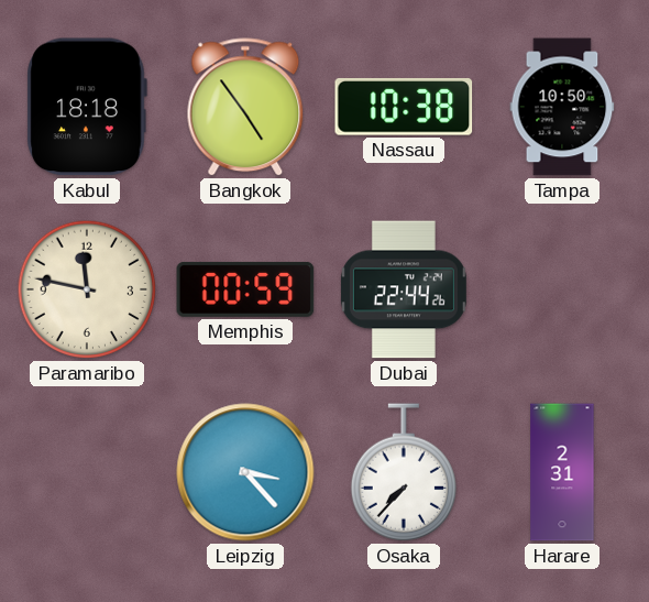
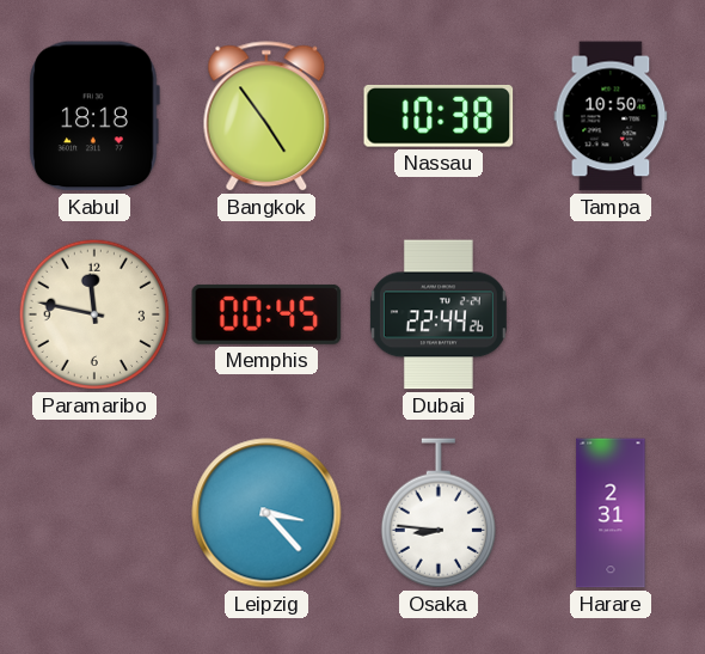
Memphis: 00:59 -> 00:45 (266, 314)
Osaka: 7:37 -> 8:46 (437, 513)
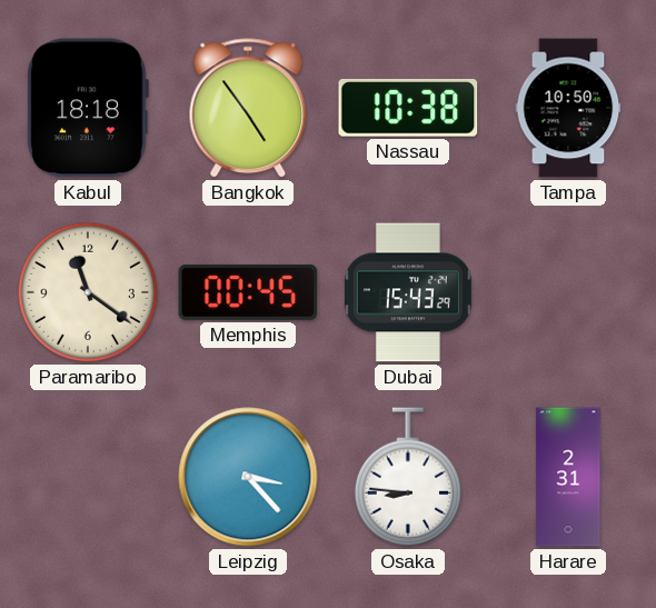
Paramaribo: 11:47 -> 11:21 (88, 292)
Dubai: 22:44 -> 15:43 (408, 292)
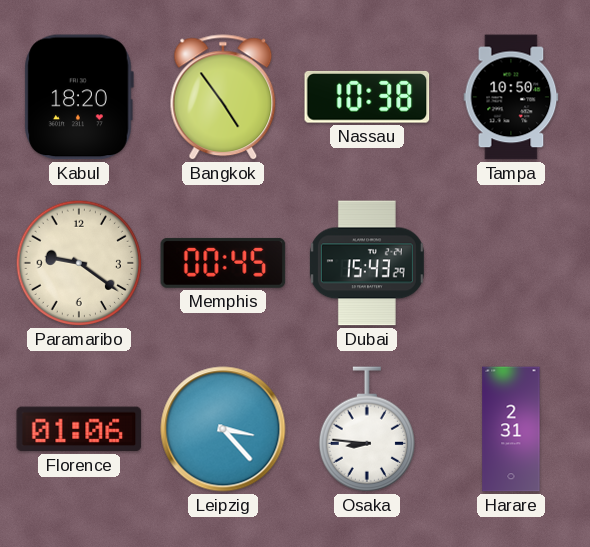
Kabul: 18:18 -> 18:20 (79, 97)
Paramaribo: 11:21 -> 9:21 (79, 263)
Florence: none -> 01:06 (79, 429)
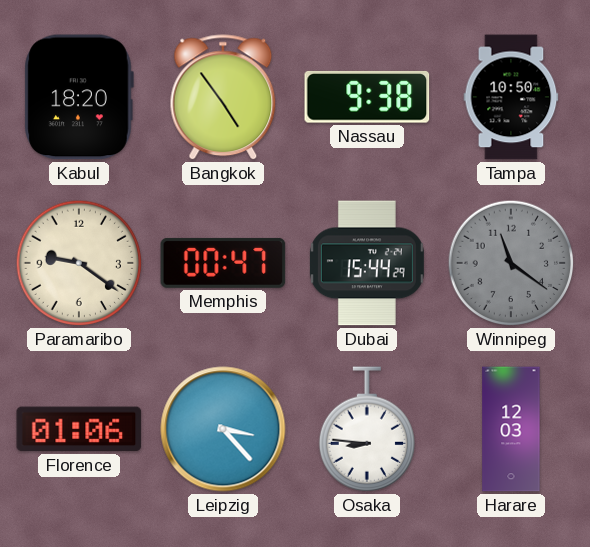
Nassau: 10:38 -> 9:38 (367, 97)
Memphis: 00:45 -> 00:47 (223, 263)
Dubai: 15:43 -> 15:44 (367, 263)
Winnipeg: none -> 11:21 (511, 263)
Harare: 2:31 -> 12:03 (511, 429)
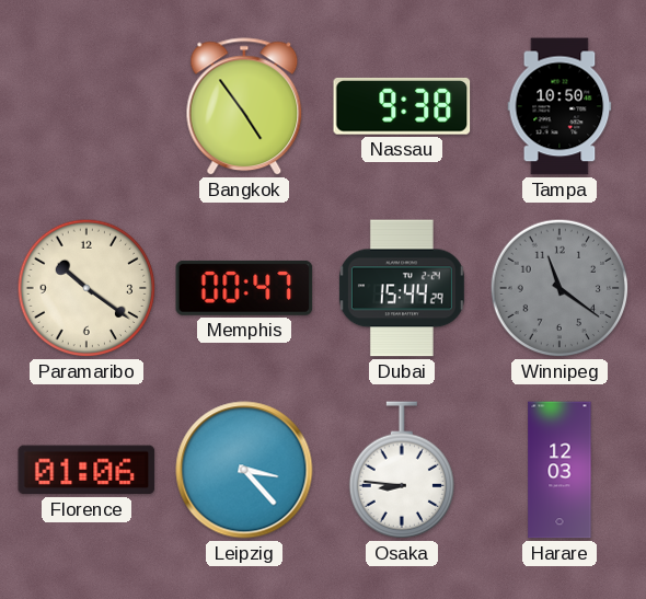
Kabul: 18:20 -> none (79, 97)
Paramaribo: 9:21 -> 10:21 (86, 288)
